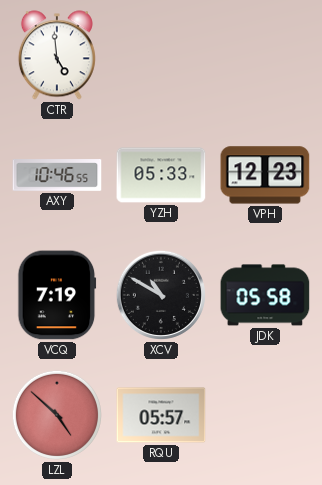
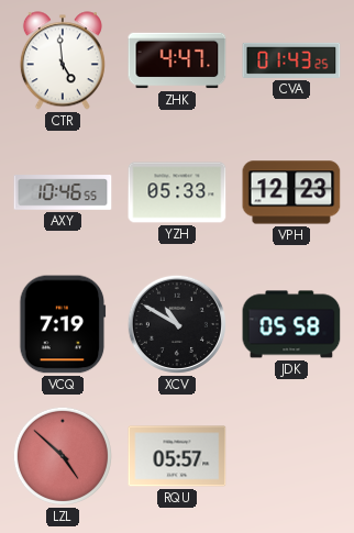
ZHK: none -> 4:47 (177, 60)
CVA: none -> 01:43 (291, 60)
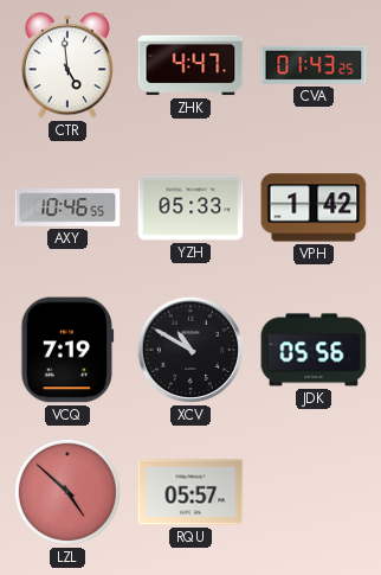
VPH: 12:23 -> 1:42 (314, 207)
JDK: 05:58 -> 05:56 (314, 350)
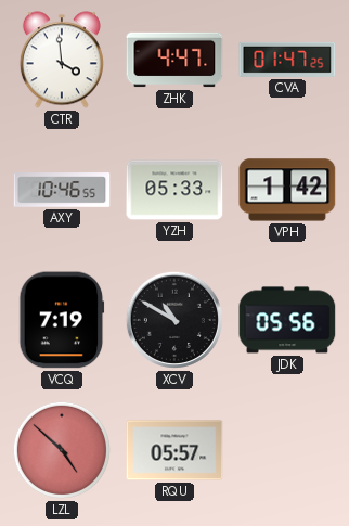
CTR: 4:59 -> 3:59 (62, 60)
CVA: 01:43 -> 01:47 (287, 60)
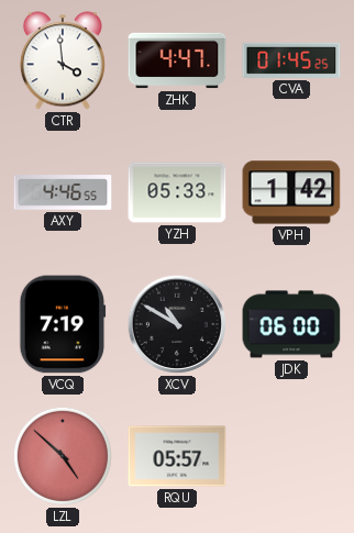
CVA: 01:47 -> 01:45 (291, 60)
AXY: 10:46 -> 4:46 (63, 192)
JDK: 05:56 -> 06:00 (291, 324)
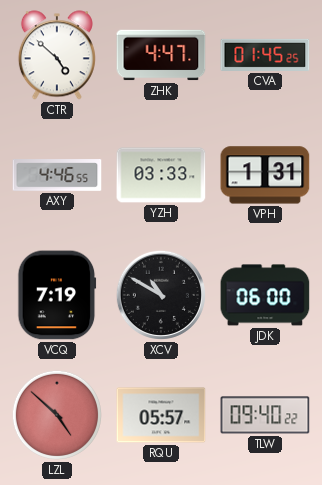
CTR: 3:59 -> 4:52 (57, 55)
YZH: 05:33 -> 03:33 (161, 175)
VPH: 1:42 -> 1:31 (265, 175)
TLW: none -> 09:40 (265, 415)
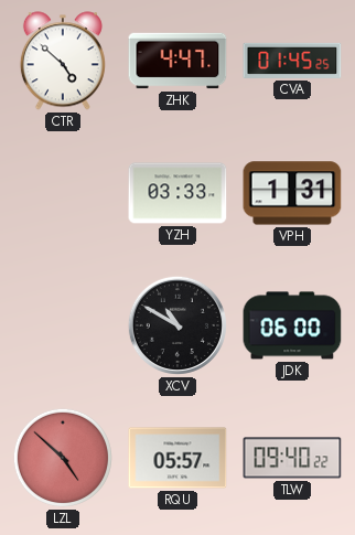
AXY: 4:46 -> none (57, 175)
VCQ: 7:19 -> none (57, 295)
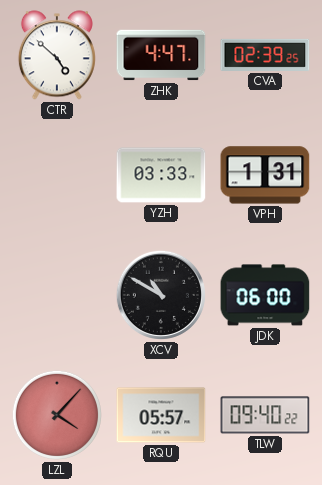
CVA: 01:45 -> 02:39 (265, 55)
LZL: 4:52 -> 4:07 (57, 415)
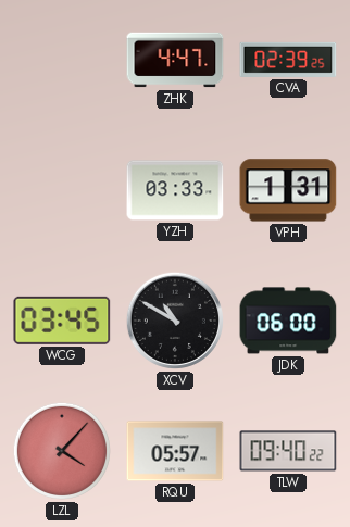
CTR: 4:52 -> none (57, 55)
WCG: none -> 03:45 (62, 321)
